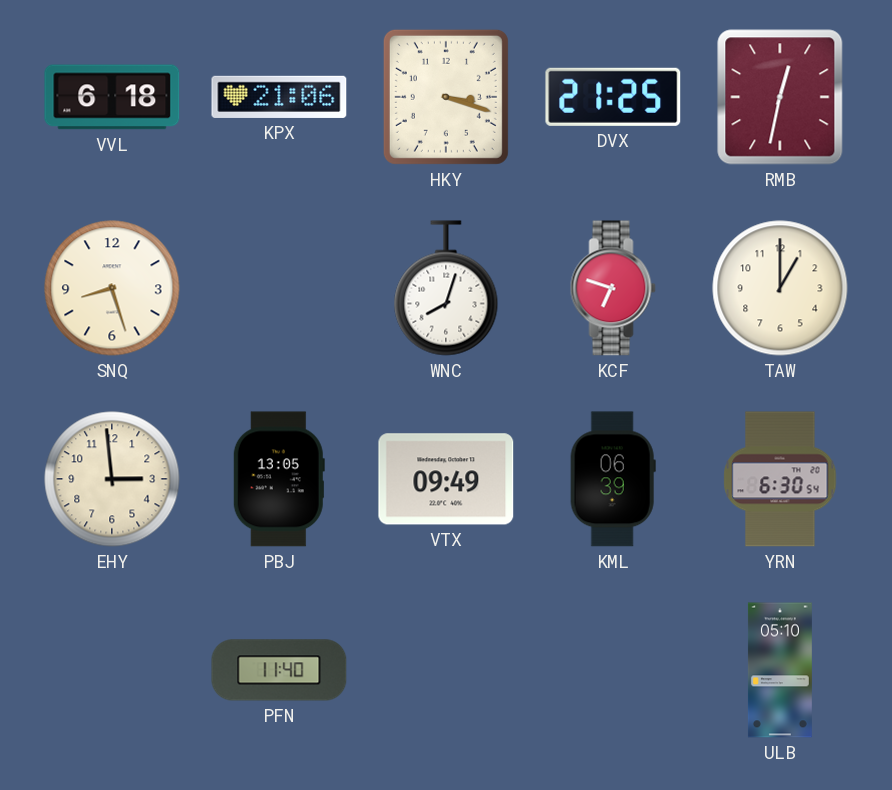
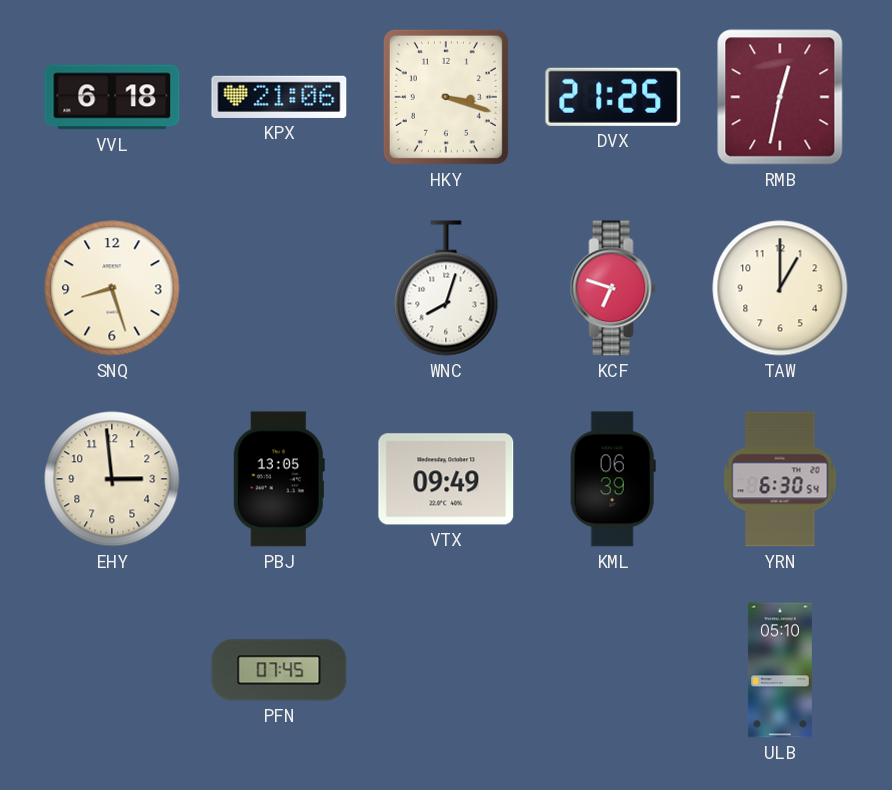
PFN: 11:40 -> 07:45 (279, 670)
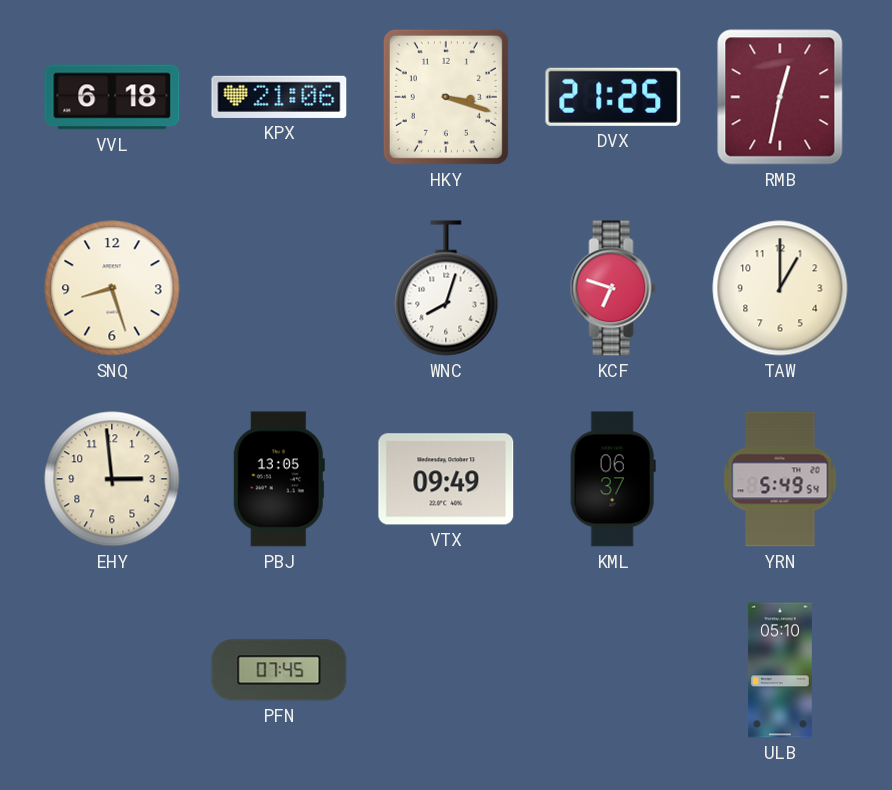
KML: 06:39 -> 06:37 (613, 479)
YRN: 6:30 -> 5:49 (780, 479)
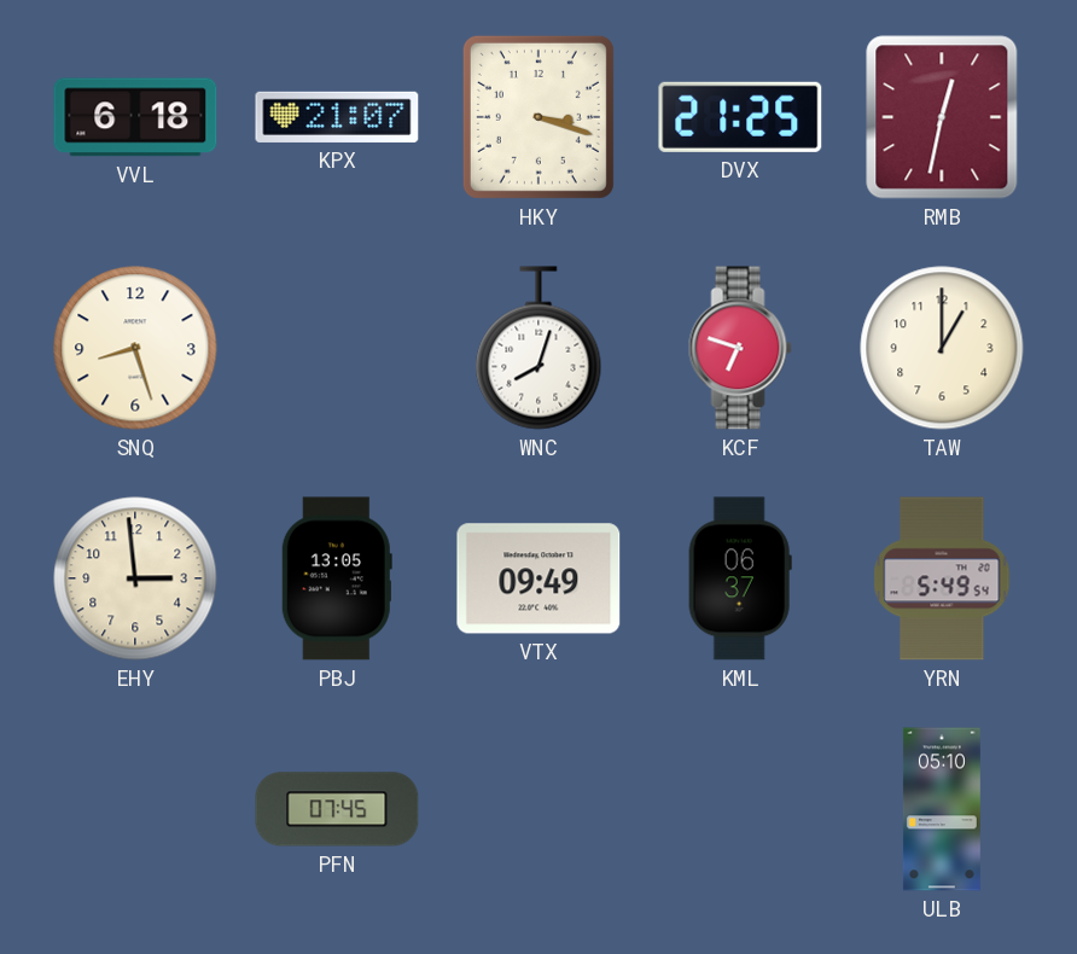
KPX: 21:06 -> 21:07 (337, 117)
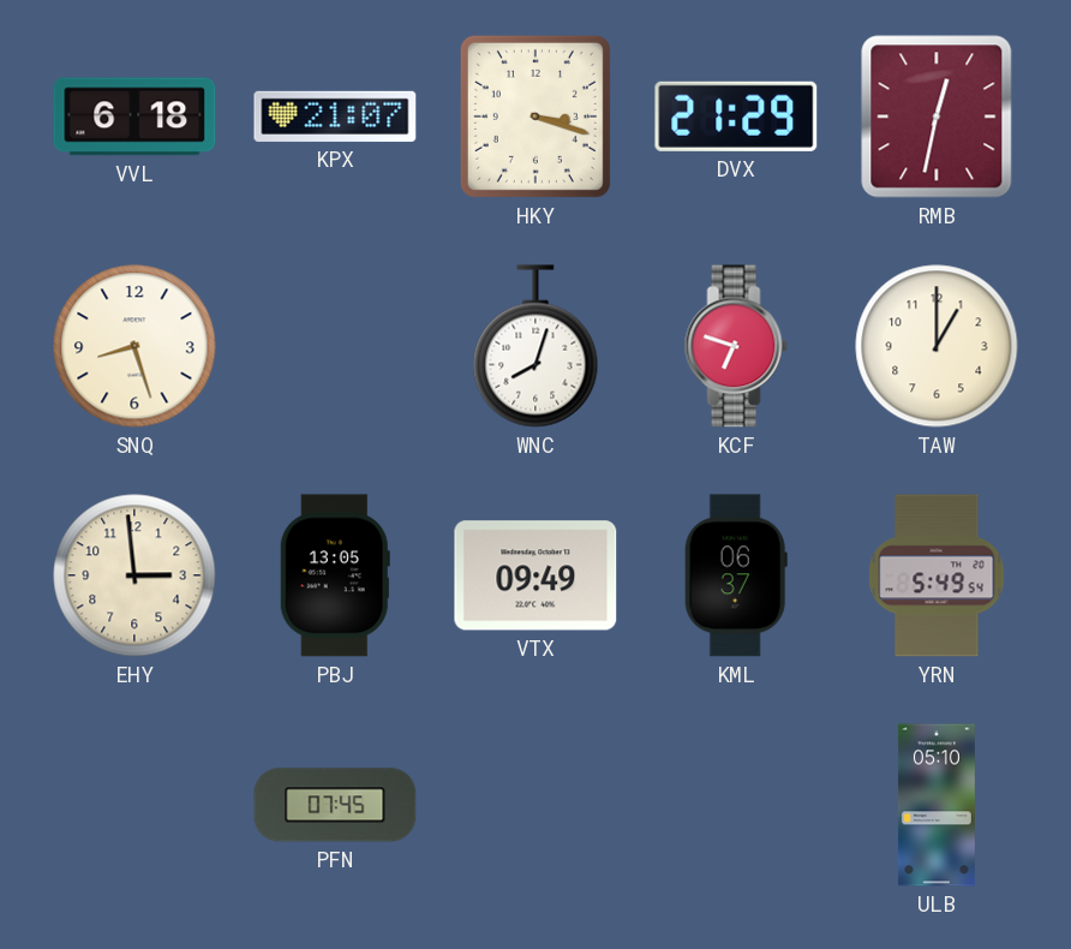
DVX: 21:25 -> 21:29 (736, 117)
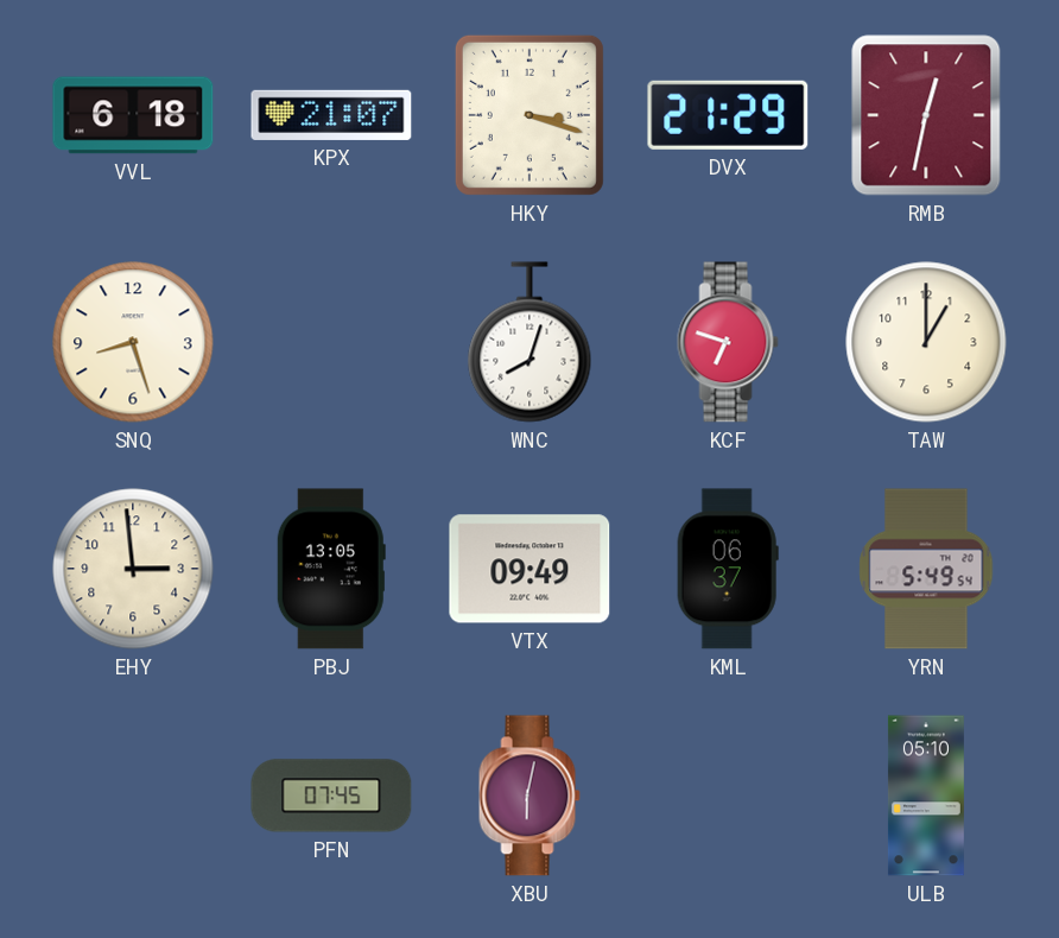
XBU: none -> 6:02 (529, 796)
